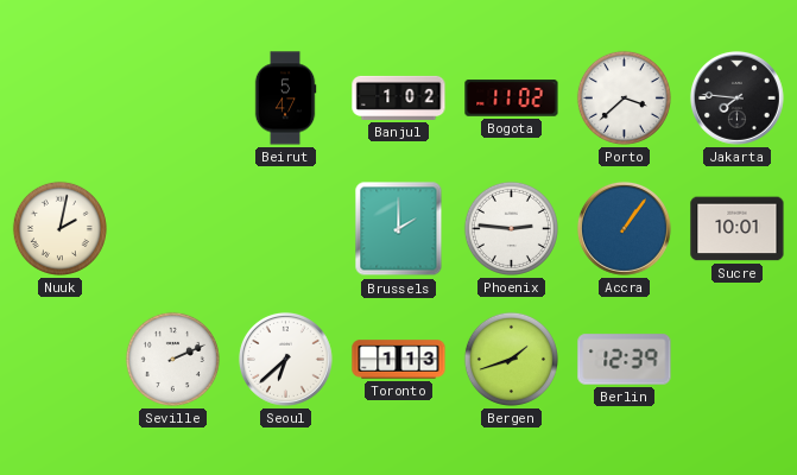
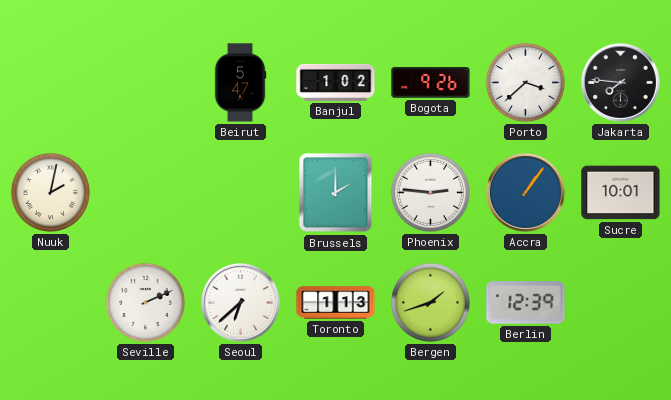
Bogota: 11:02 -> 9:26 (431, 83)
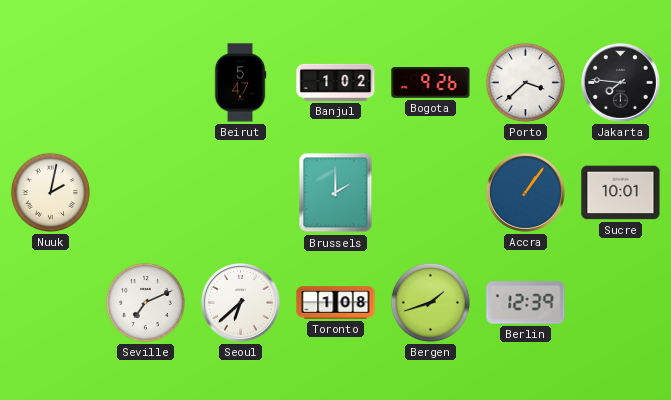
Phoenix: 2:46 -> none (430, 192)
Seville: 2:11 -> 7:11 (145, 302)
Toronto: 1:13 -> 1:08 (336, 303)
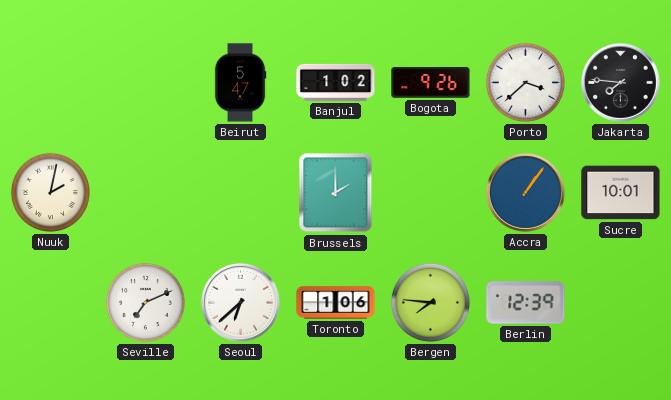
Toronto: 1:08 -> 1:06 (336, 303)
Bergen: 1:42 -> 7:46 (430, 302)
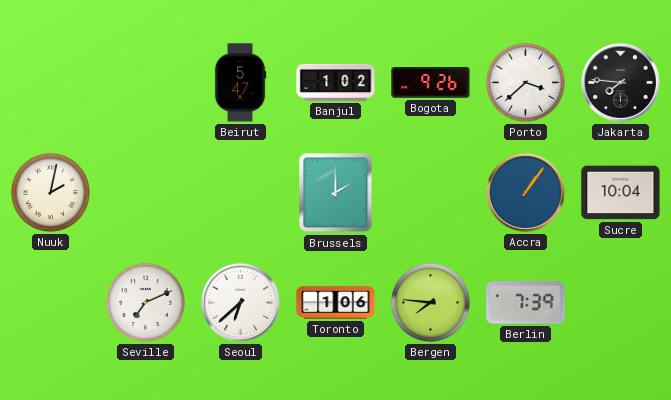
Sucre: 10:01 -> 10:04 (621, 193)
Berlin: 12:39 -> 7:39 (526, 303)
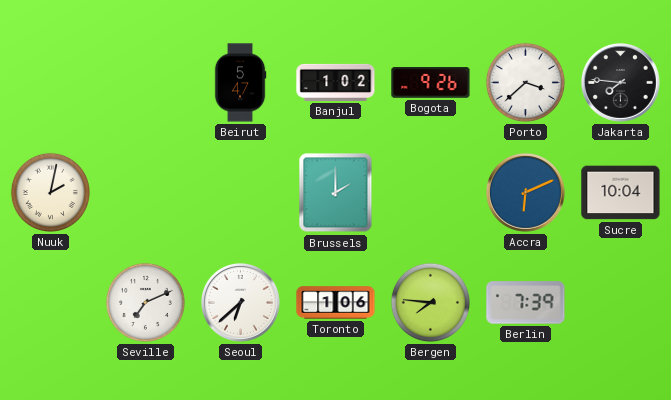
Accra: 1:06 -> 6:11 (526, 193)
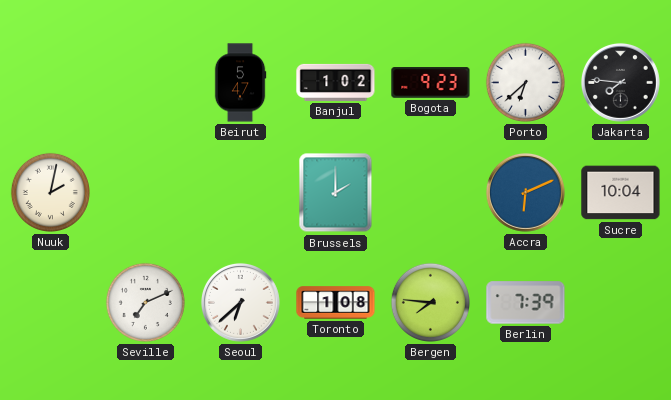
Bogota: 9:26 -> 9:23 (431, 83)
Porto: 3:38 -> 6:38 (525, 82)
Toronto: 1:06 -> 1:08 (336, 303)
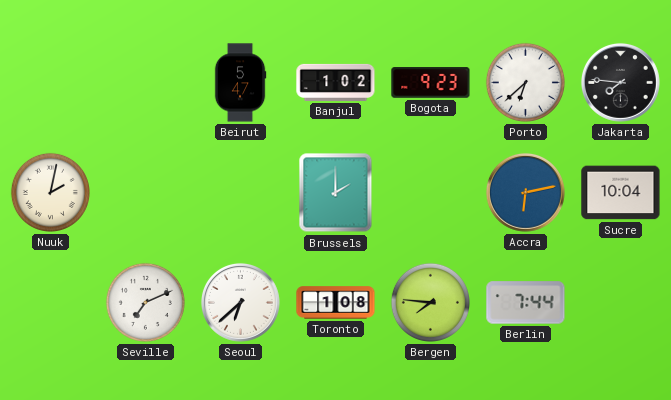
Accra: 6:11 -> 6:13 (526, 193)
Berlin: 7:39 -> 7:44 (526, 303)
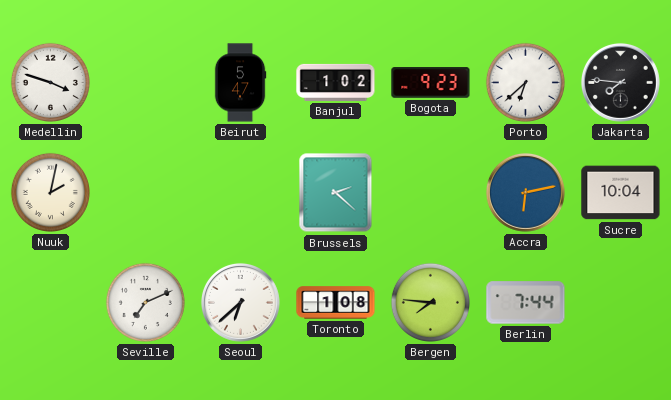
Medellin: none -> 3:48 (50, 82)
Brussels: 2:00 -> 2:22 (336, 193)
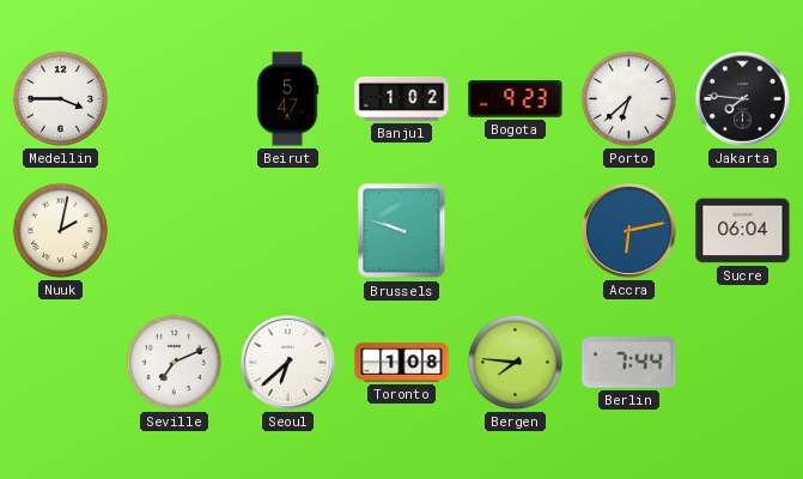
Medellin: 3:48 -> 3:45 (60, 98)
Brussels: 2:22 -> 9:48 (402, 231)
Sucre: 10:04 -> 06:04 (743, 231)
